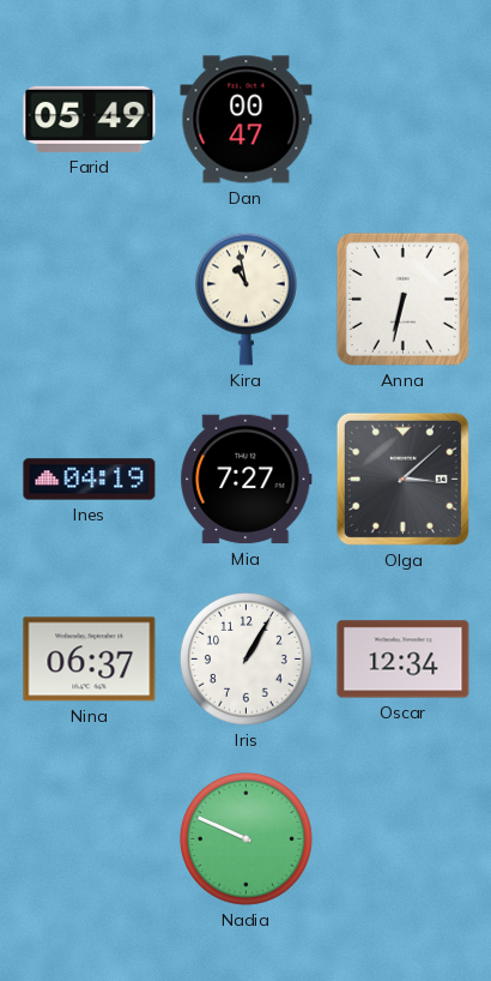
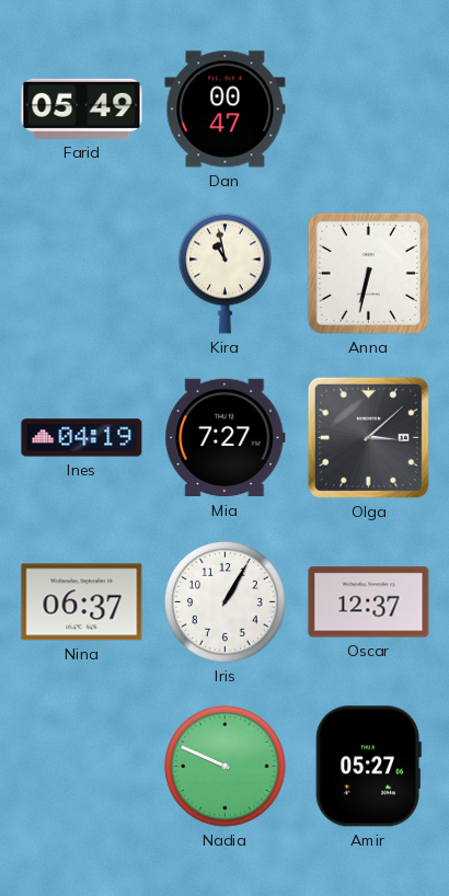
Oscar: 12:34 -> 12:37 (369, 602)
Amir: none -> 05:27 (368, 767)
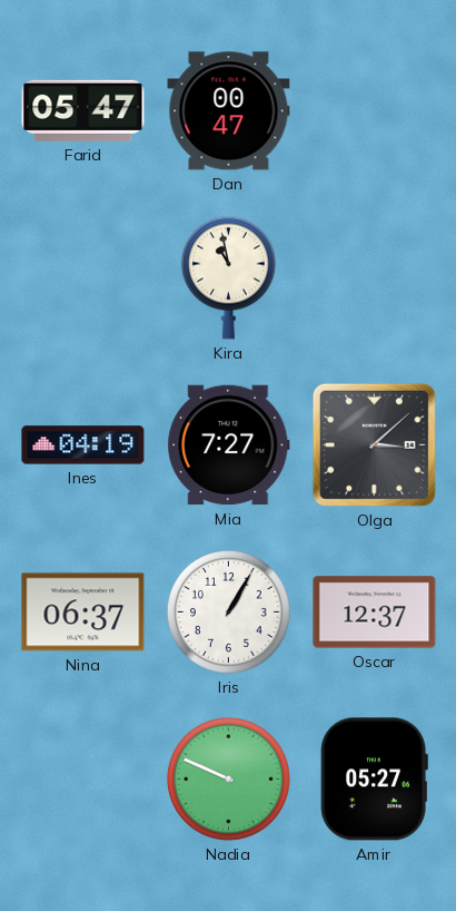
Farid: 05:49 -> 05:47 (83, 110)
Anna: 6:32 -> none (368, 273)
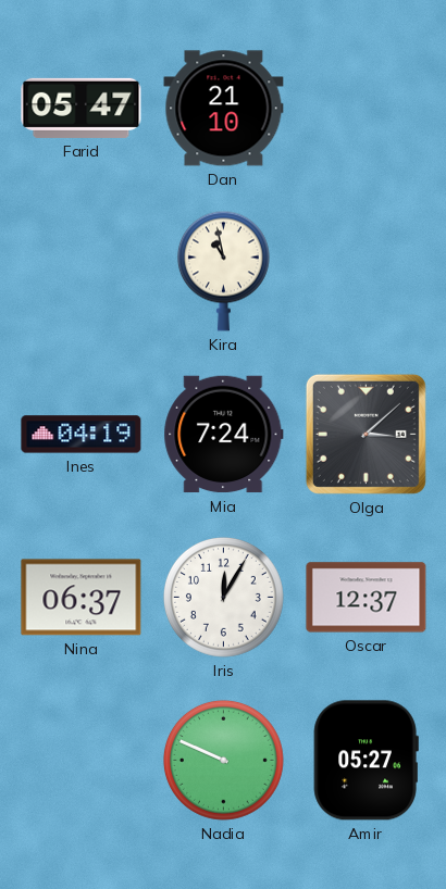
Dan: 00:47 -> 21:10 (224, 109)
Mia: 7:27 -> 7:24 (224, 435)
Iris: 1:05 -> 12:05 (223, 597)
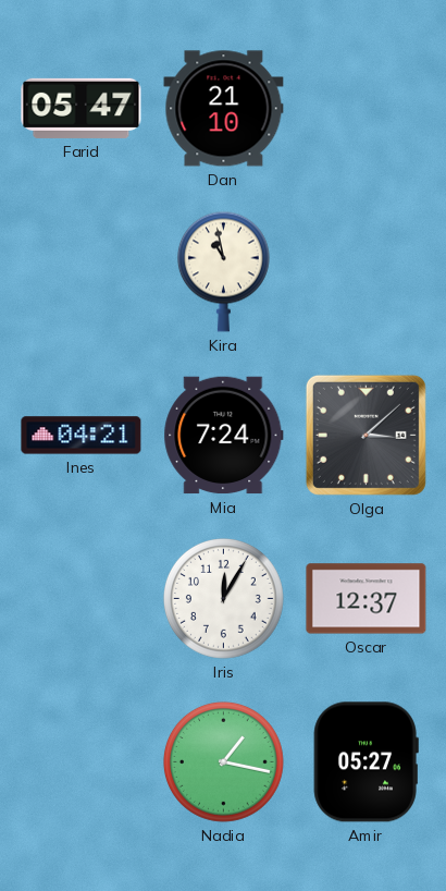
Ines: 04:19 -> 04:21 (82, 436)
Nina: 06:37 -> none (82, 598)
Nadia: 9:49 -> 1:17 (223, 761)
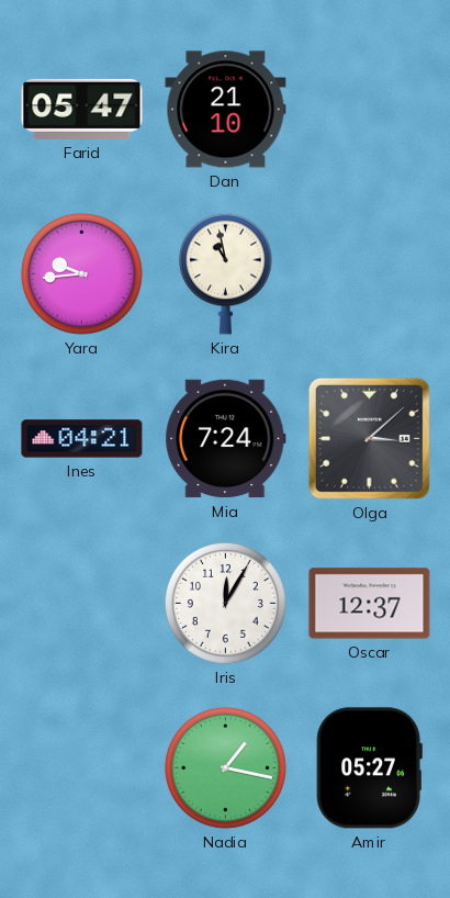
Yara: none -> 9:44 (81, 273)
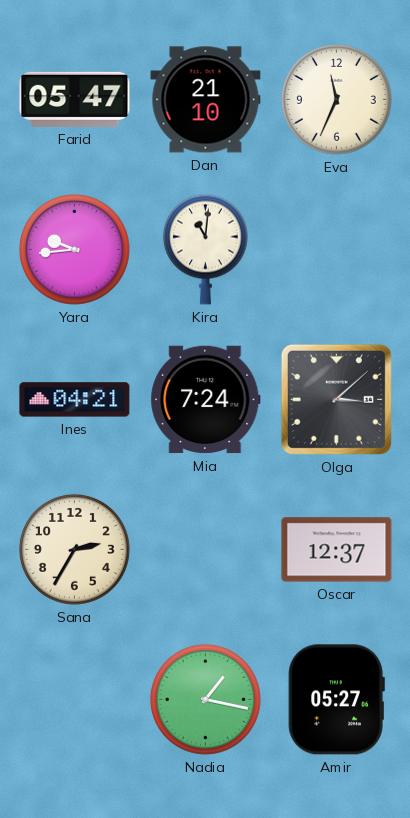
Eva: none -> 11:34 (336, 99)
Kira: 10:58 -> 11:01 (205, 249)
Sana: none -> 2:35 (74, 549)
Iris: 12:05 -> none (225, 603)
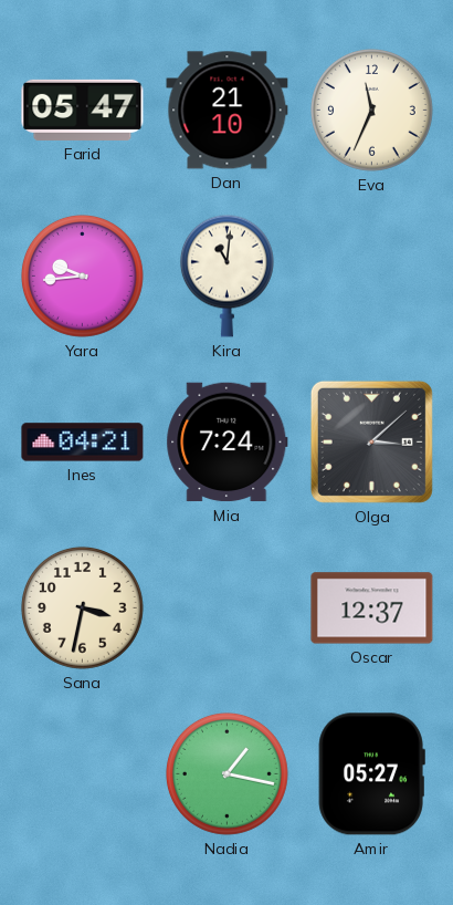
Sana: 2:35 -> 3:32 (82, 607)
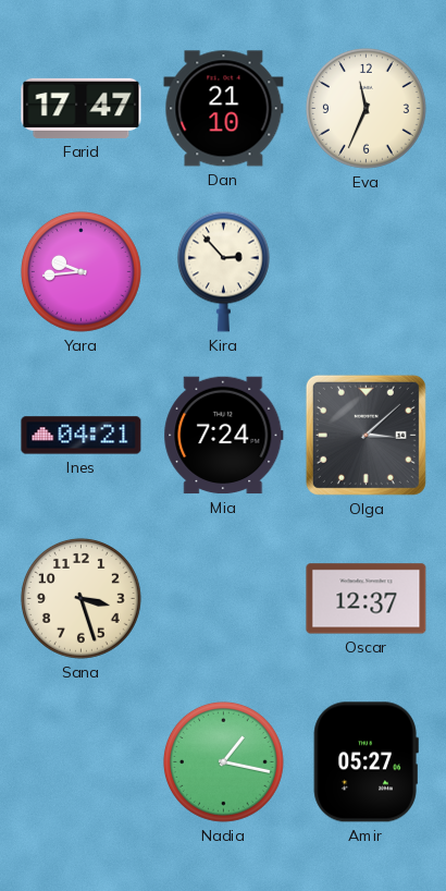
Farid: 05:47 -> 17:47 (82, 108)
Kira: 11:01 -> 2:53 (223, 271)
Sana: 3:32 -> 3:27 (80, 598)
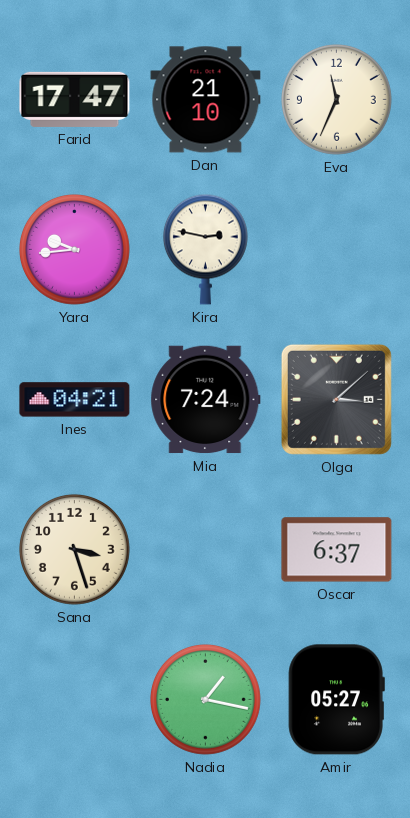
Kira: 2:53 -> 2:47 (205, 249)
Oscar: 12:37 -> 6:37 (337, 550)
